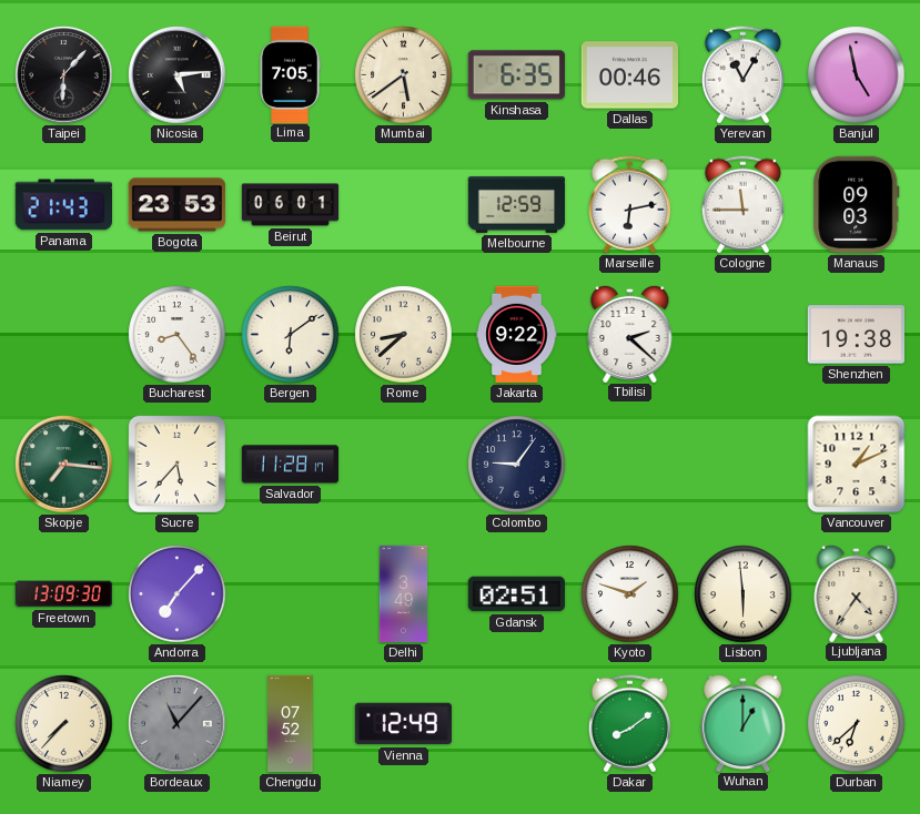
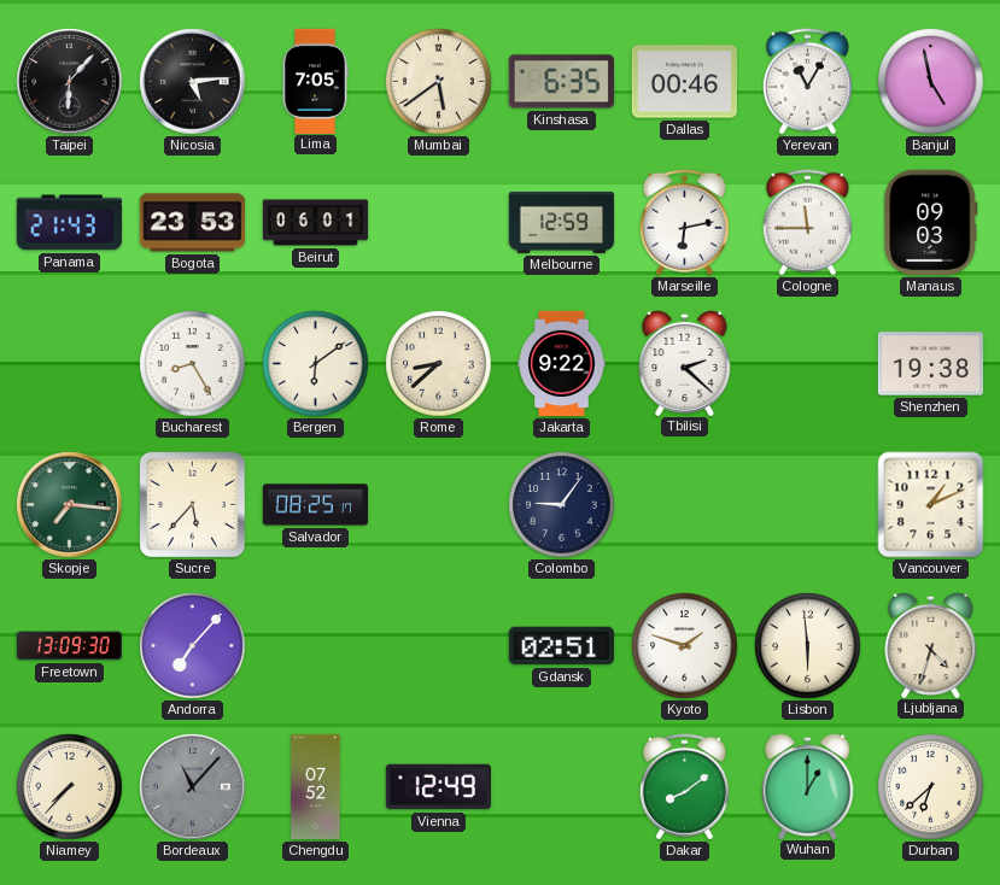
Bucharest: 8:24 -> 8:25 (193, 364)
Salvador: 11:28 -> 08:25 (315, 505)
Delhi: 3:49 -> none (404, 594)
Ljubljana: 4:36 -> 4:33 (931, 644)
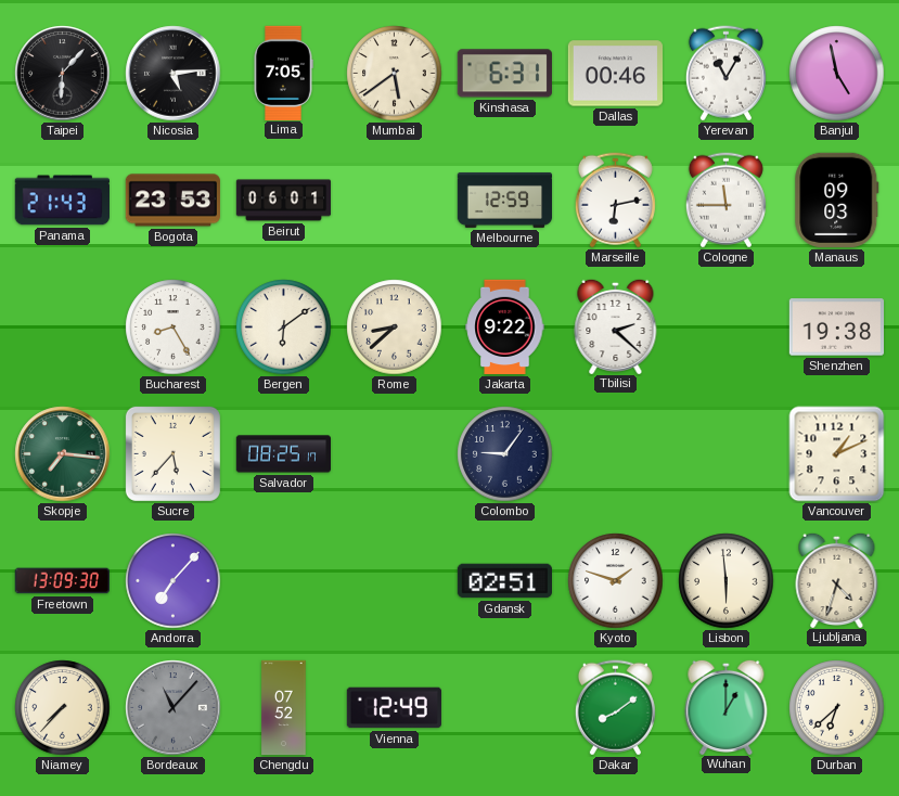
Kinshasa: 6:35 -> 6:31 (504, 74)
